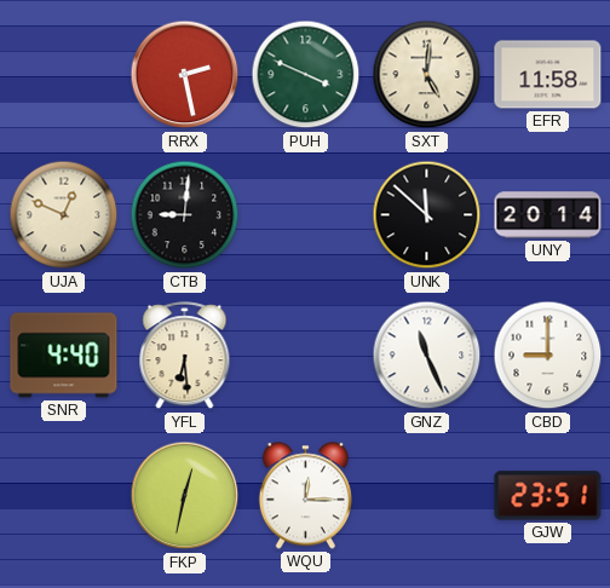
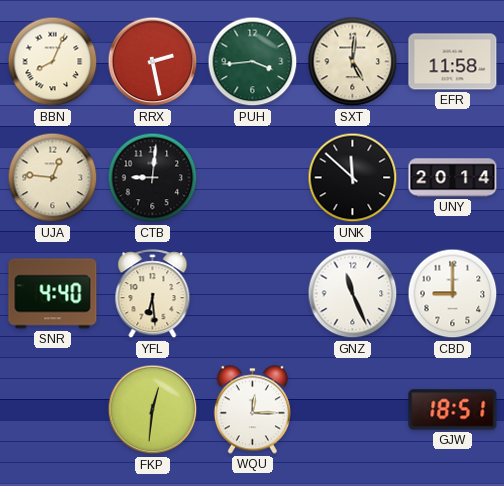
BBN: none -> 8:04 (53, 62)
PUH: 3:49 -> 3:44 (253, 62)
UJA: 12:49 -> 12:46 (53, 178)
FKP: 12:32 -> 12:31 (153, 410)
GJW: 23:51 -> 18:51 (453, 410)
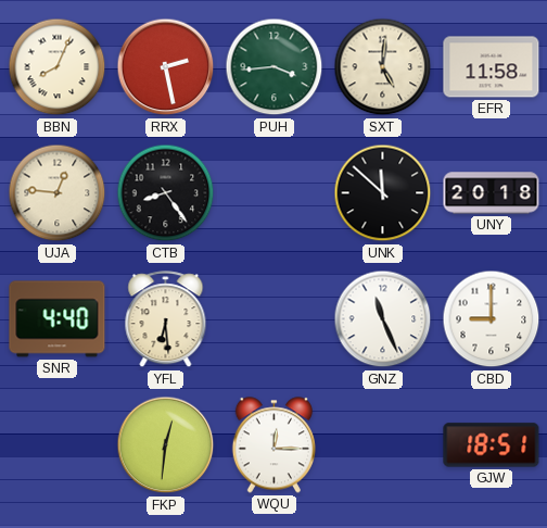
CTB: 9:01 -> 8:24 (166, 193)
UNY: 20:14 -> 20:18 (492, 193)
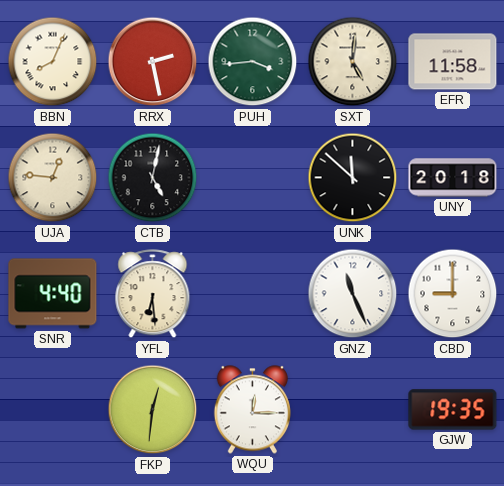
CTB: 8:24 -> 5:02 (153, 178)
GJW: 18:51 -> 19:35 (453, 410)
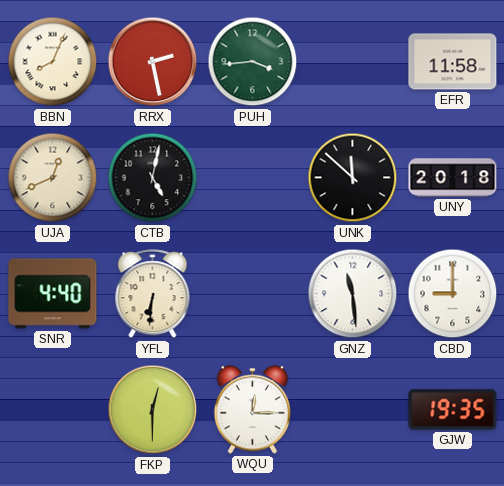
SXT: 5:01 -> none (353, 62)
UJA: 12:46 -> 12:41 (53, 178)
YFL: 6:29 -> 6:31 (153, 294)
GNZ: 11:26 -> 11:29 (353, 294)
FKP: 12:31 -> 12:30 (153, 410)
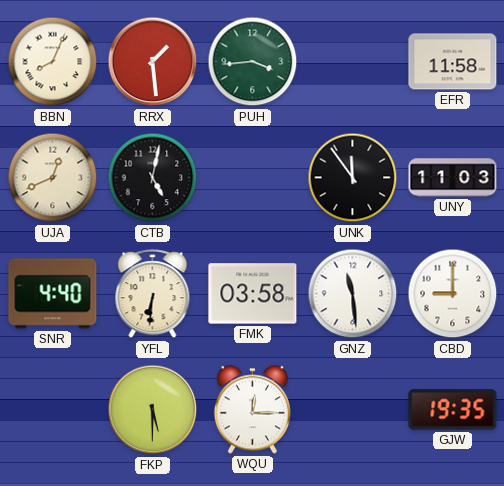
RRX: 2:28 -> 1:29 (153, 62)
UNK: 11:52 -> 11:54 (353, 178)
UNY: 20:18 -> 11:03 (453, 178)
FMK: none -> 03:58 (253, 294)
FKP: 12:30 -> 5:30 (153, 410)
